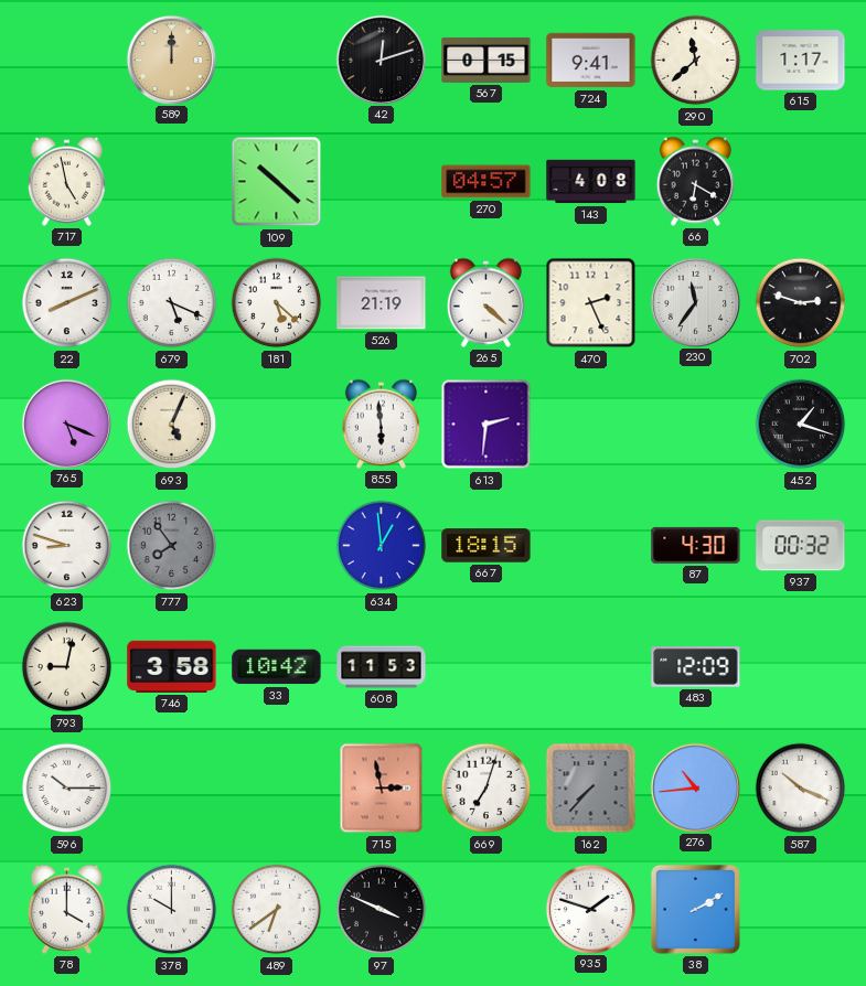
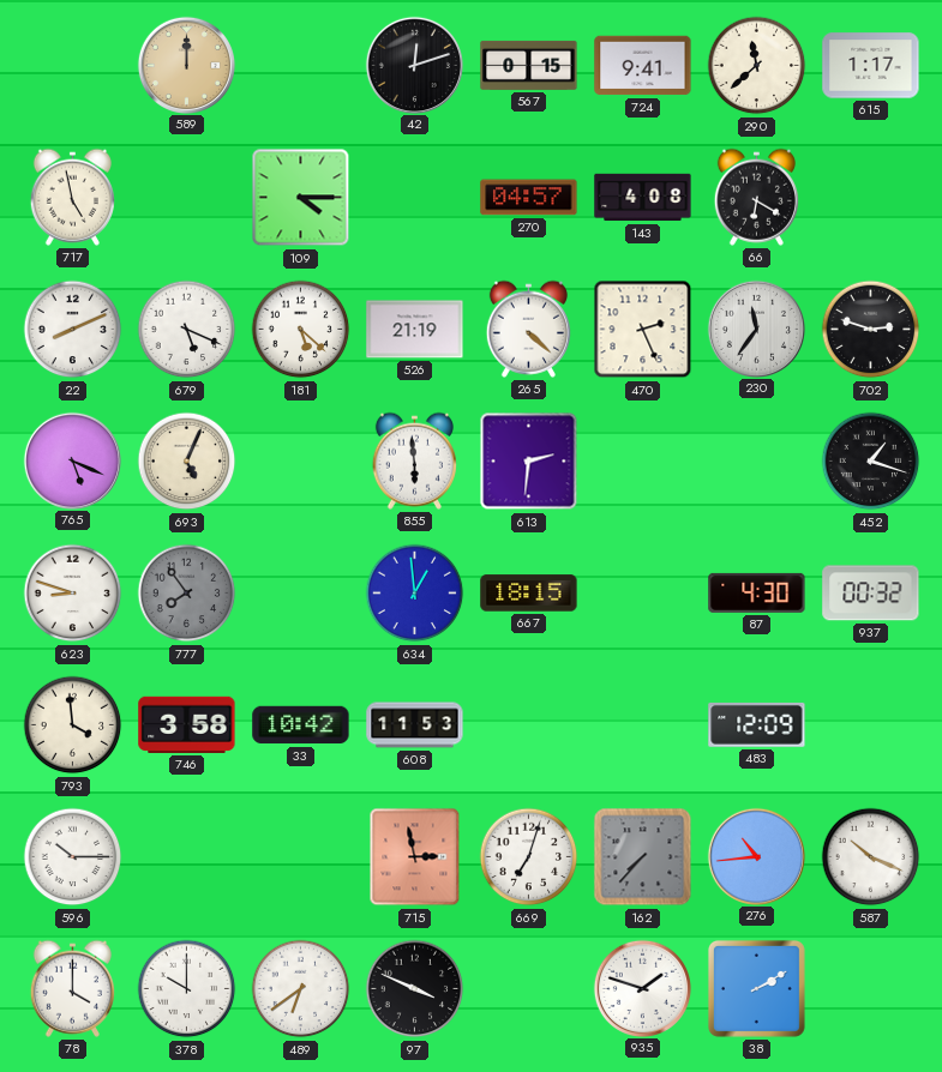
109: 10:22 -> 4:15 (301, 198)
793: 9:02 -> 3:59 (73, 725)
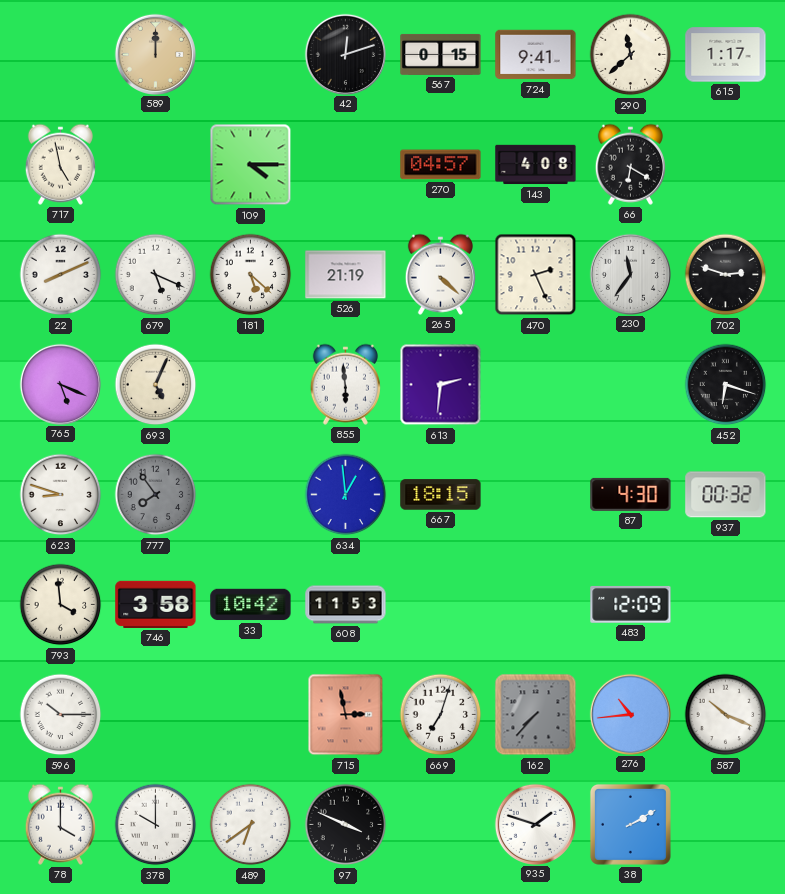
452: 1:18 -> 6:18 (726, 385)
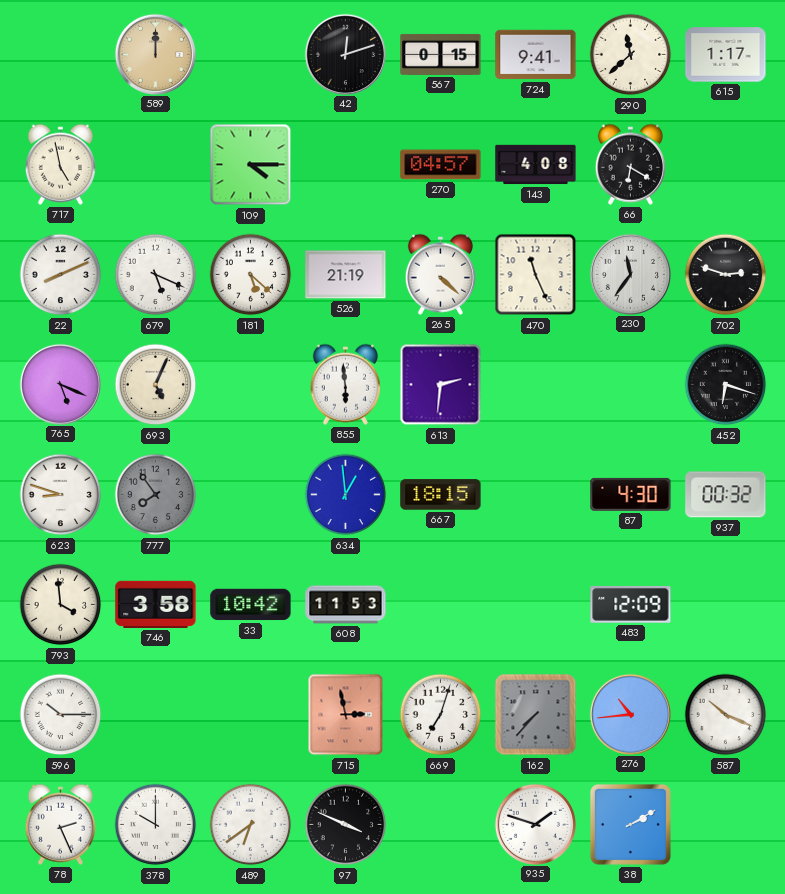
470: 2:26 -> 11:26 (536, 275)
78: 4:00 -> 2:26 (60, 824)
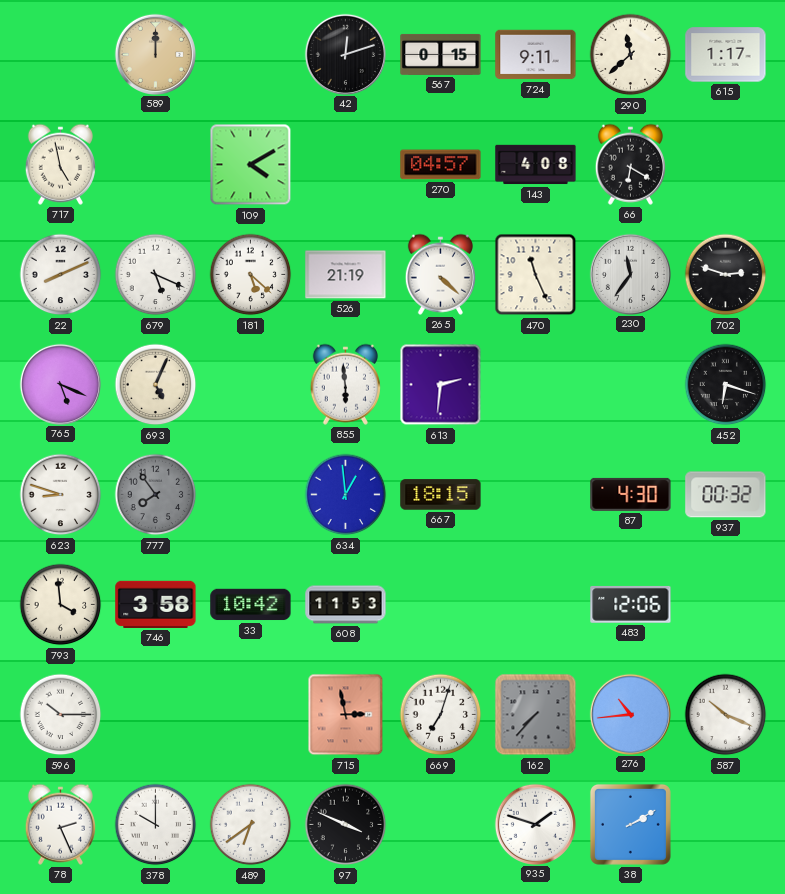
724: 9:41 -> 9:11 (536, 55)
109: 4:15 -> 4:10 (251, 165)
483: 12:09 -> 12:06 (631, 604)
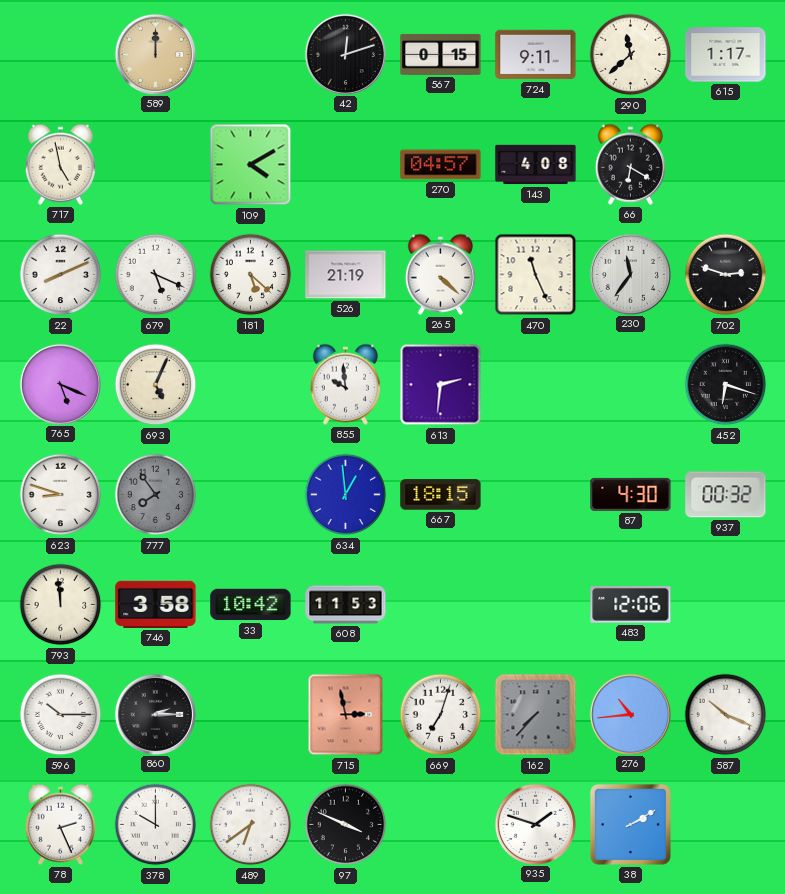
855: 5:59 -> 9:59 (345, 384)
793: 3:59 -> 11:59 (61, 605)
860: none -> 2:15 (155, 714)
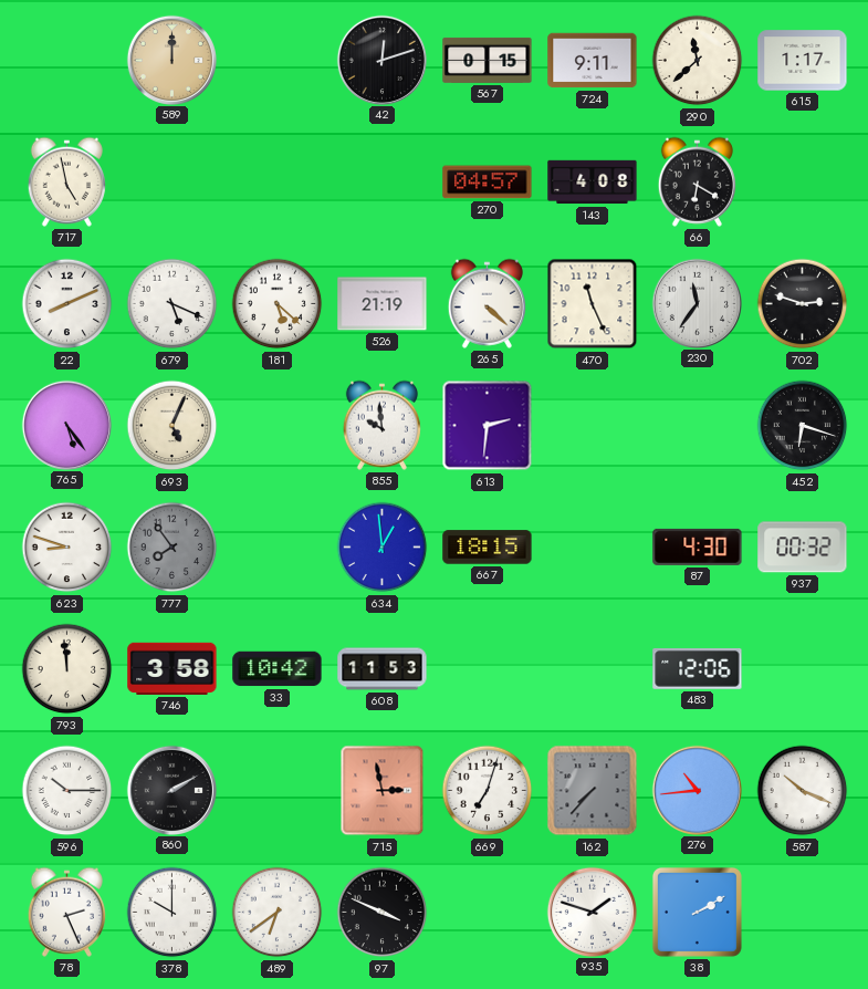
109: 4:10 -> none (251, 165)
765: 5:19 -> 5:24 (66, 425)
860: 2:15 -> 2:10 (171, 790)
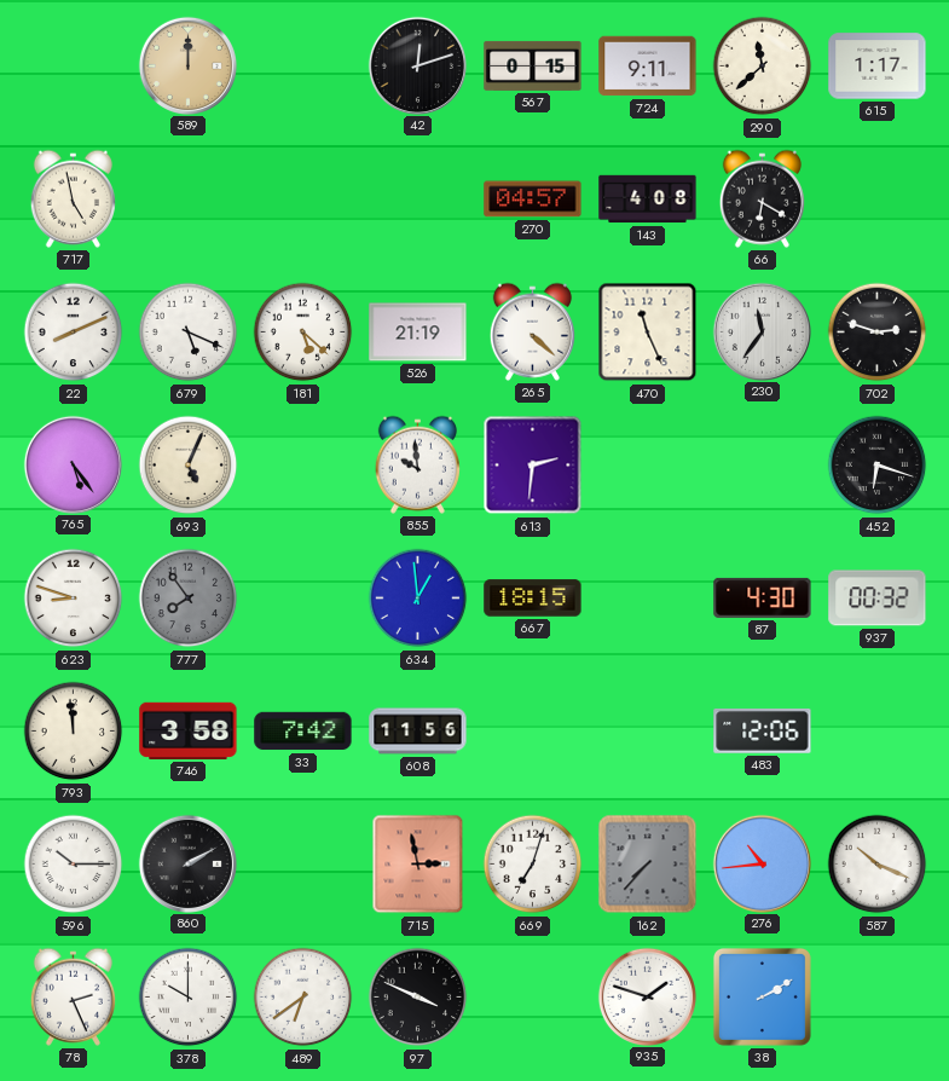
33: 10:42 -> 7:42 (303, 732)
608: 11:53 -> 11:56 (418, 732)
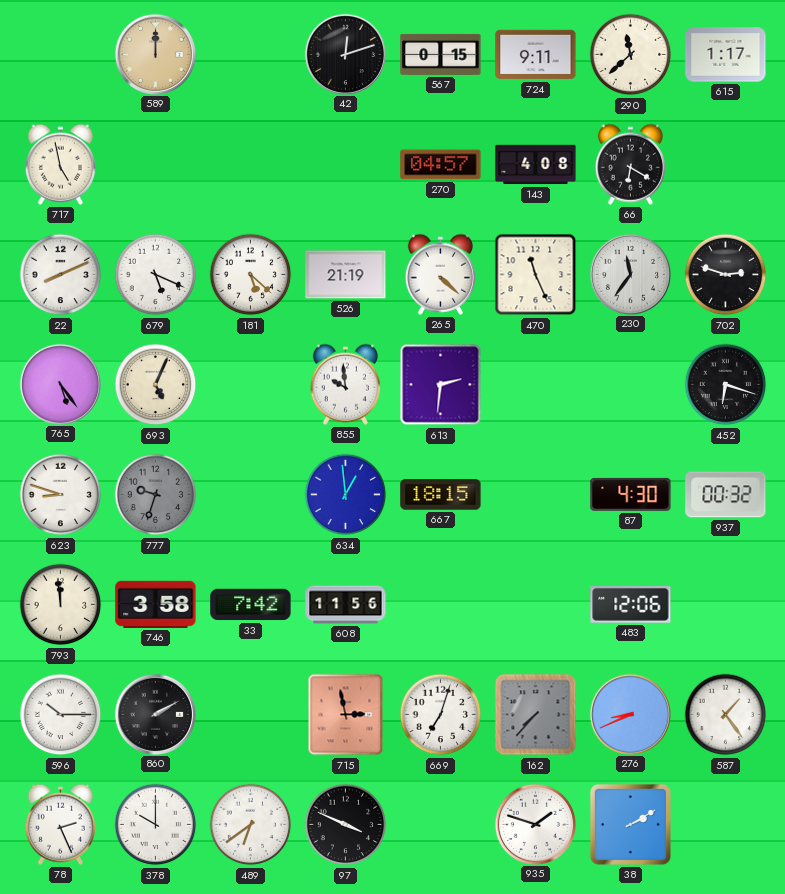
777: 7:54 -> 9:33 (156, 495)
276: 10:44 -> 8:41 (630, 714)
587: 10:19 -> 1:24 (726, 715)
